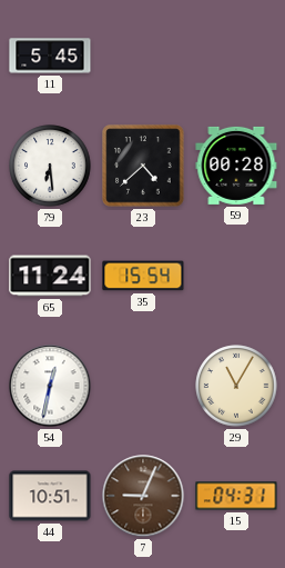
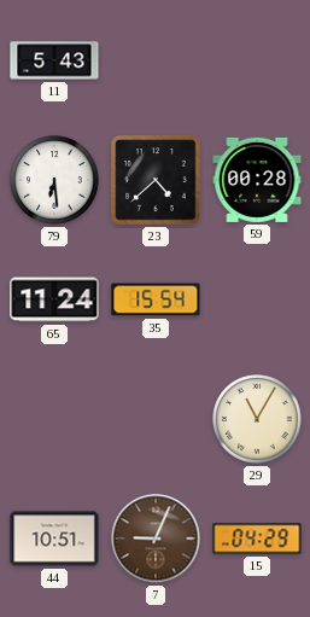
11: 5:45 -> 5:43 (54, 60)
54: 12:32 -> none (50, 386)
15: 04:31 -> 04:29 (257, 539)
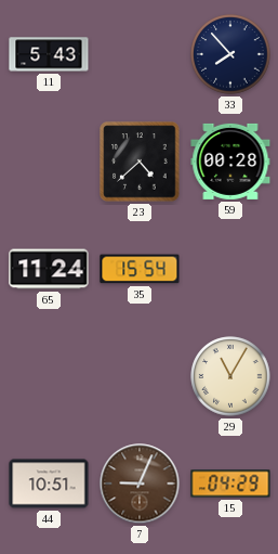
33: none -> 7:53 (230, 54)
79: 6:29 -> none (54, 180)
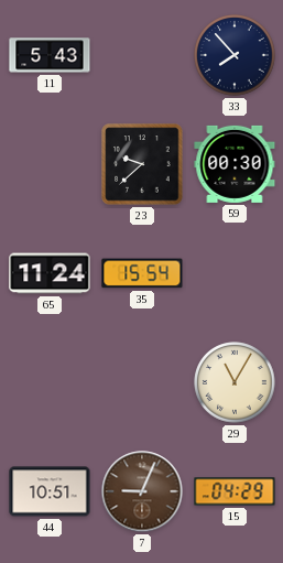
23: 4:38 -> 9:38 (142, 164)
59: 00:28 -> 00:30 (235, 164)
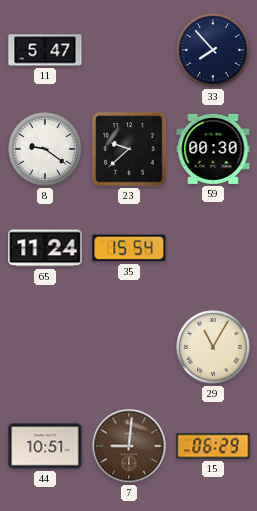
11: 5:43 -> 5:47 (45, 50)
8: none -> 9:21 (45, 149)
7: 9:04 -> 9:01 (129, 446)
15: 04:29 -> 06:29 (213, 446)
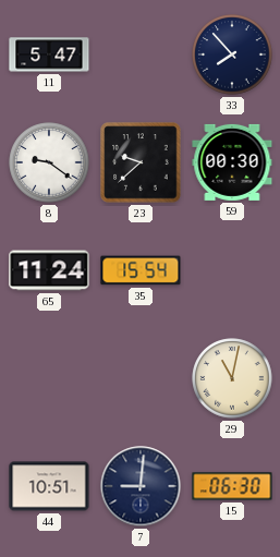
29: 11:05 -> 11:02 (232, 378)
7 dial: brown -> navy (141, 486)
15: 06:29 -> 06:30 (232, 486)
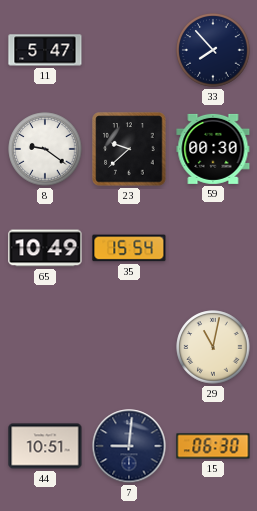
65: 11:24 -> 10:49 (45, 248)
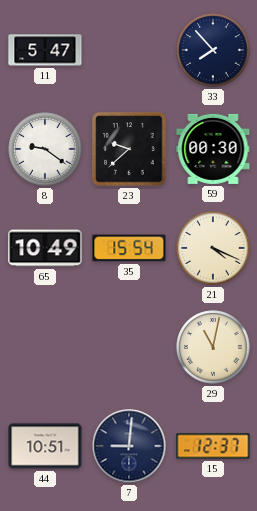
21: none -> 4:19 (213, 248)
15: 06:30 -> 12:37 (213, 446)
